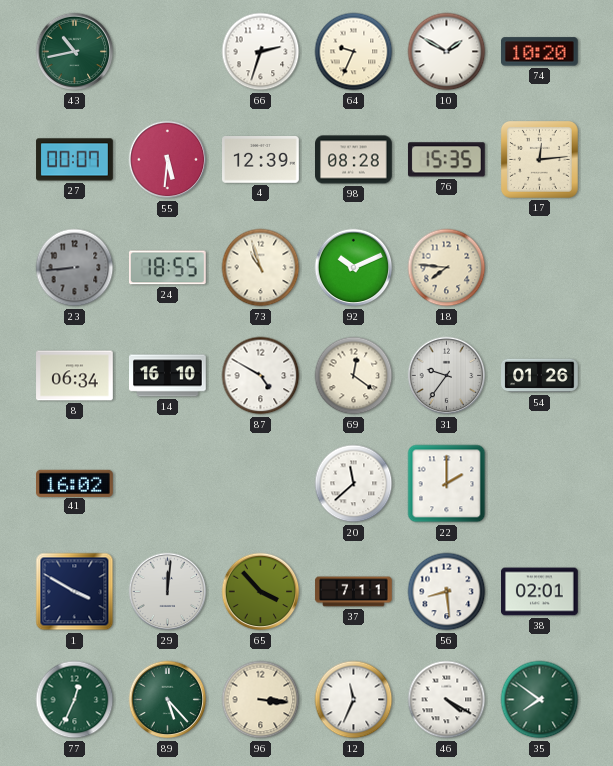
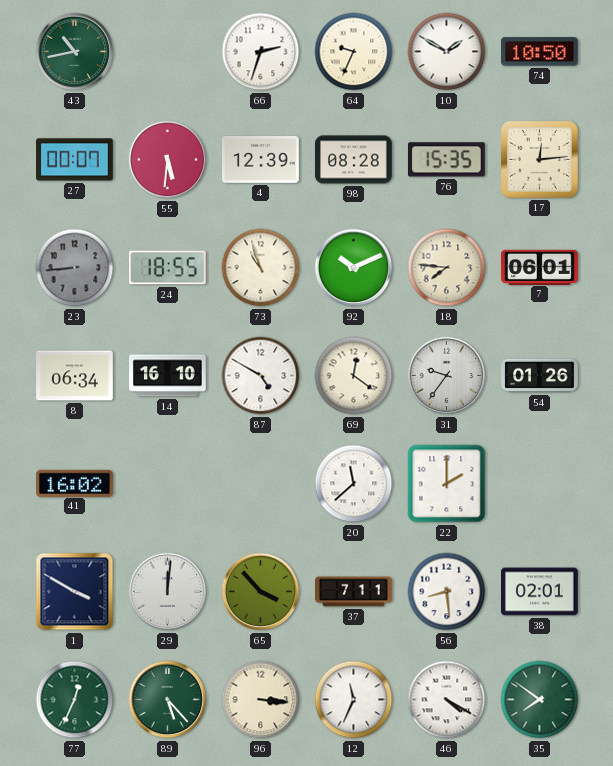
74: 10:20 -> 10:50 (540, 52)
7: none -> 06:01 (540, 267)
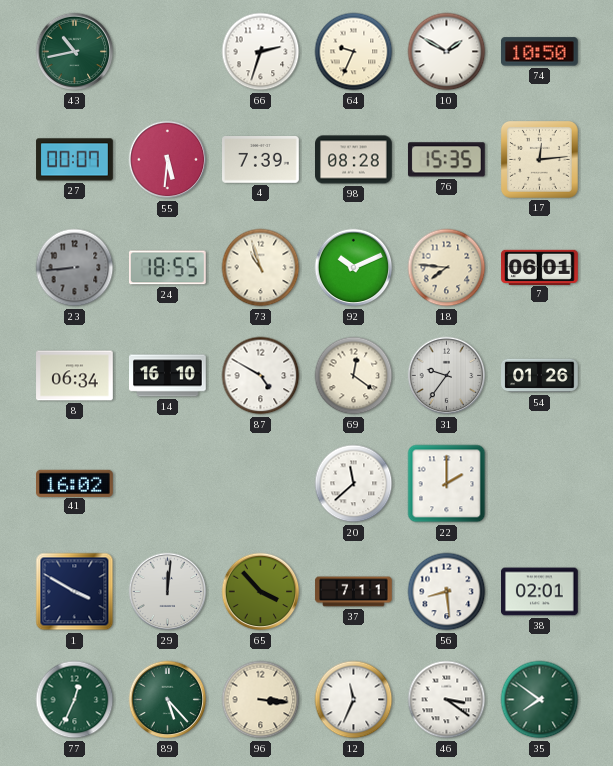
4: 12:39 -> 7:39 (261, 160)
46: 4:20 -> 3:21 (447, 700)
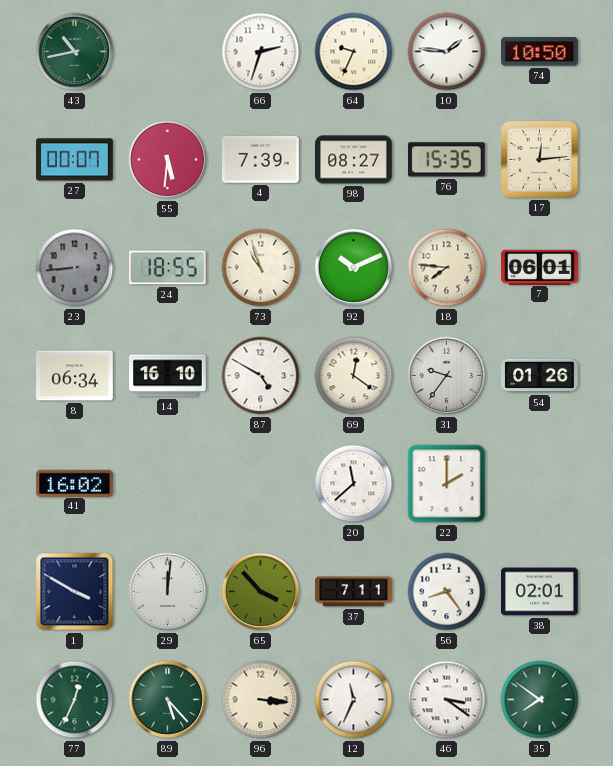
10: 1:50 -> 1:46 (447, 52)
98: 08:28 -> 08:27 (354, 160)
56: 8:29 -> 8:24 (447, 592)
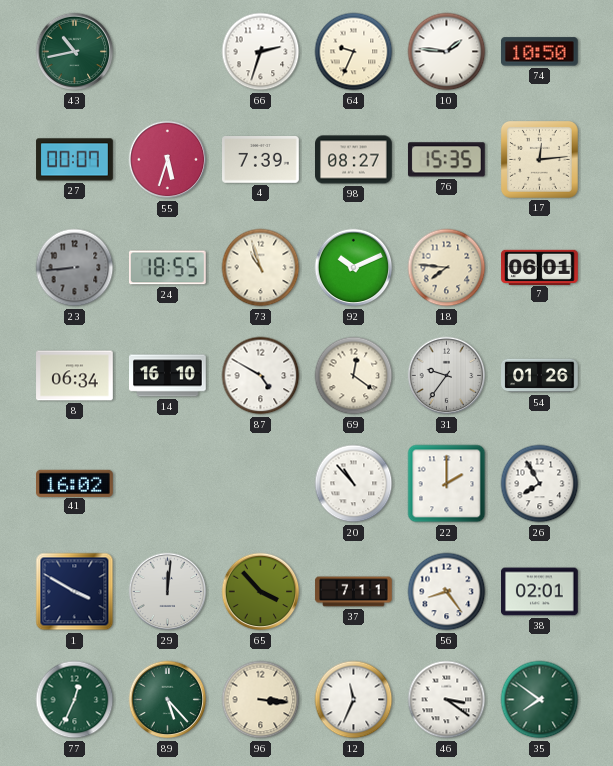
55: 5:31 -> 5:33 (168, 160)
20: 11:38 -> 10:53 (354, 484)
26: none -> 7:55 (540, 484)
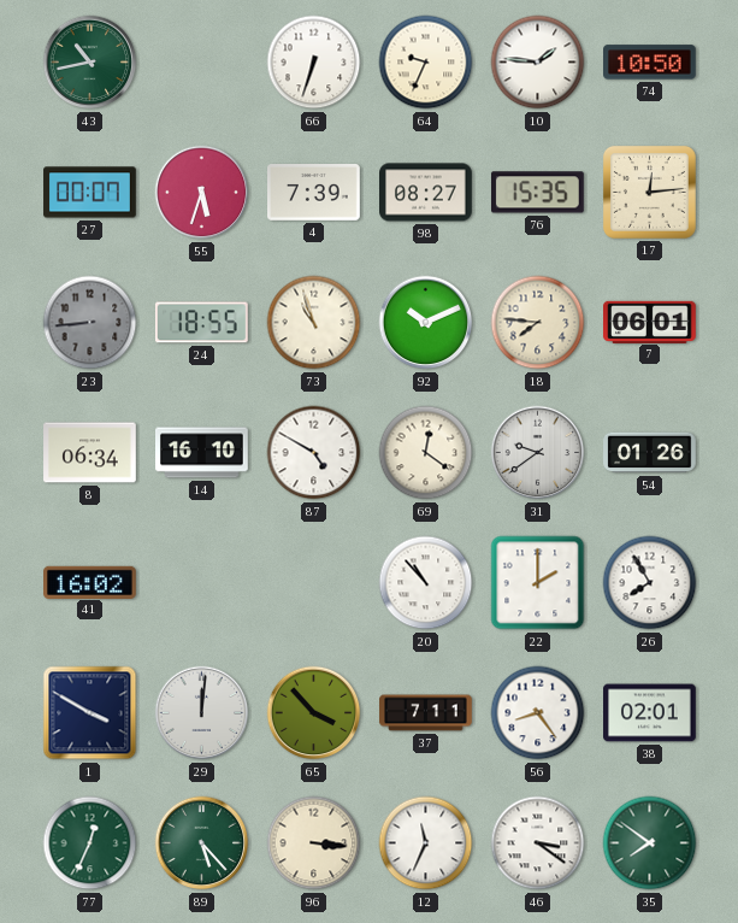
66: 2:33 -> 6:33 (314, 63)
31: 9:36 -> 9:39 (538, 453)
